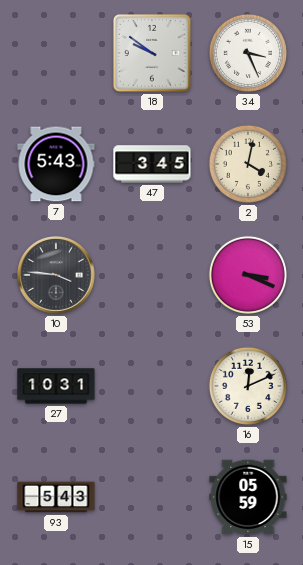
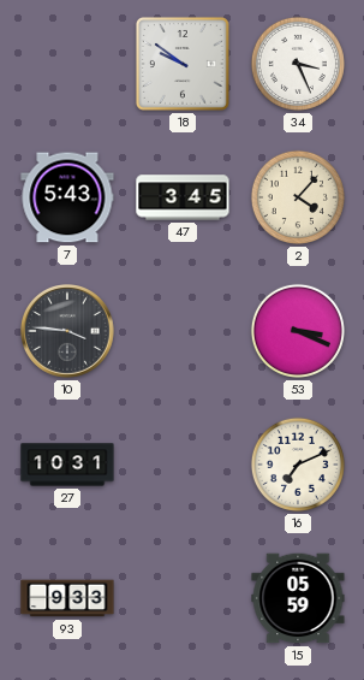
2: 4:02 -> 4:07 (298, 197)
16: 12:11 -> 7:11 (298, 465)
93: 5:43 -> 9:33 (67, 598)
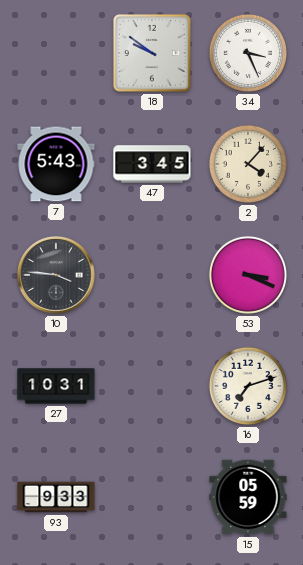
16: 7:11 -> 7:12 (248, 386)
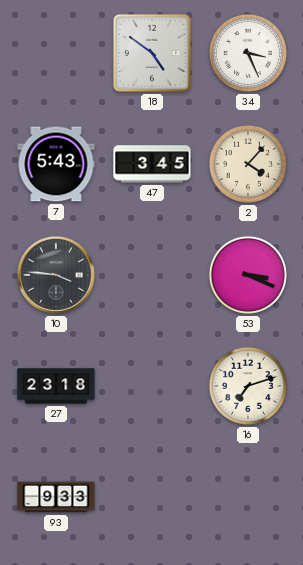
18: 9:51 -> 4:51 (152, 53)
27: 10:31 -> 23:18 (56, 386)
15: 05:59 -> none (248, 497)
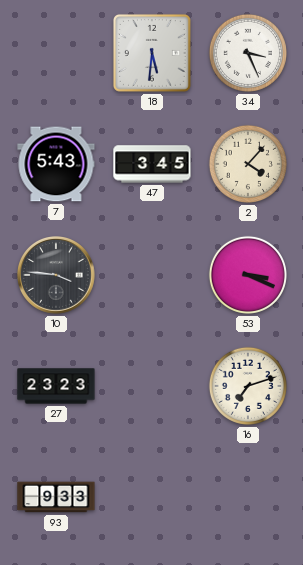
18: 4:51 -> 5:31 (152, 53)
27: 23:18 -> 23:23 (56, 386)
